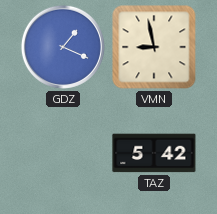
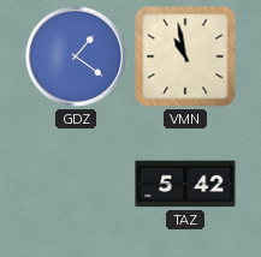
GDZ: 1:19 -> 1:21 (76, 56)
VMN: 8:58 -> 10:58 (185, 56)
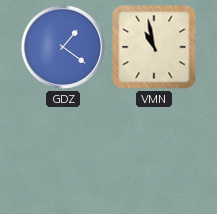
TAZ: 5:42 -> none (185, 184)
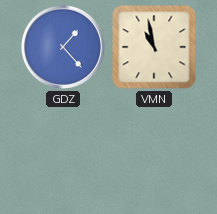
GDZ: 1:21 -> 1:23 (63, 47)
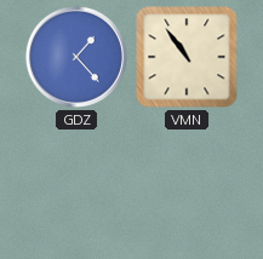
VMN: 10:58 -> 10:54 (187, 57)
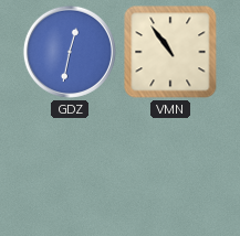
GDZ: 1:23 -> 12:32 (70, 52)
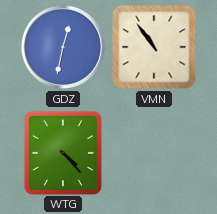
WTG: none -> 4:23 (63, 152)
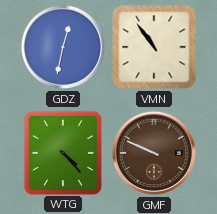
GMF: none -> 9:49 (154, 153)
